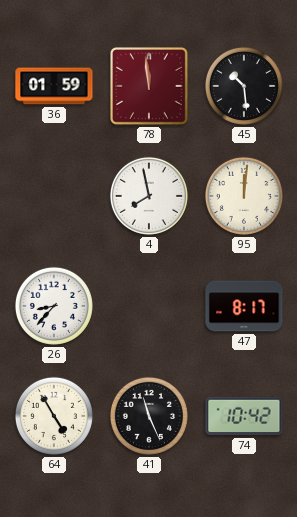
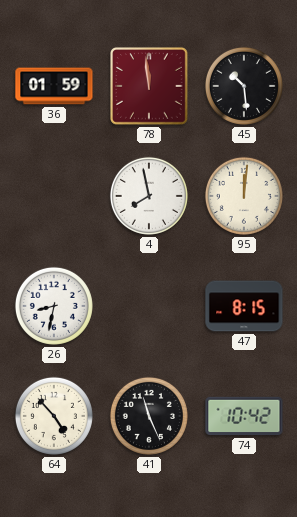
26: 8:37 -> 8:32 (54, 306)
47: 8:17 -> 8:15 (244, 306)
64: 4:55 -> 4:53 (54, 416)
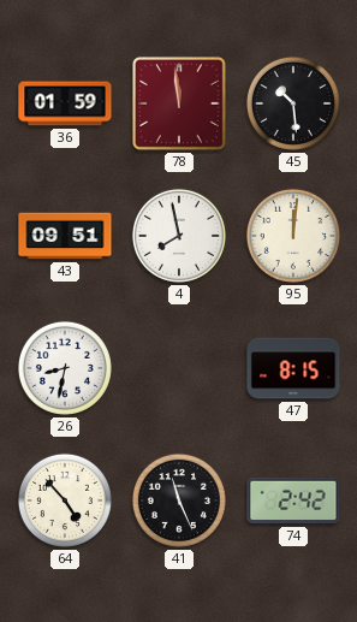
43: none -> 09:51 (65, 236)
74: 10:42 -> 2:42 (293, 500)
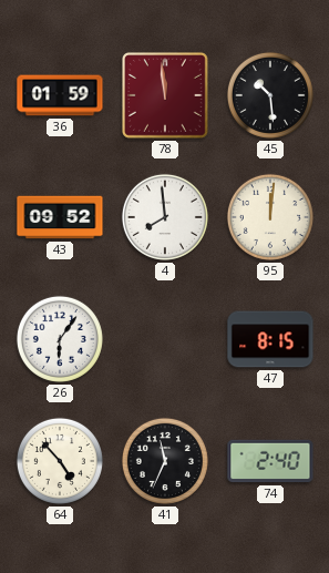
43: 09:51 -> 09:52 (60, 217)
4: 7:58 -> 7:59 (165, 217)
26: 8:32 -> 6:06 (60, 339)
41: 11:26 -> 11:34 (165, 461)
74: 2:42 -> 2:40 (270, 461)
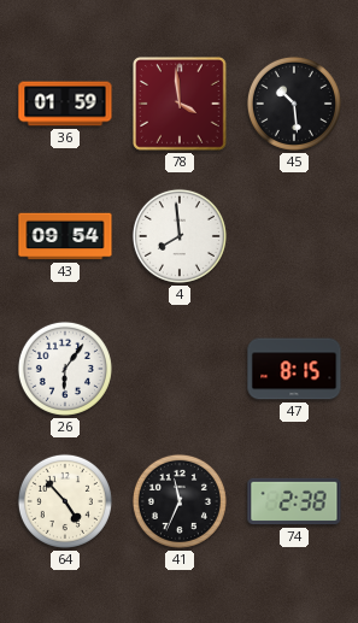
78: 11:59 -> 3:59 (181, 105)
43: 09:52 -> 09:54 (65, 236)
95: 12:01 -> none (270, 217)
74: 2:40 -> 2:38 (294, 501)
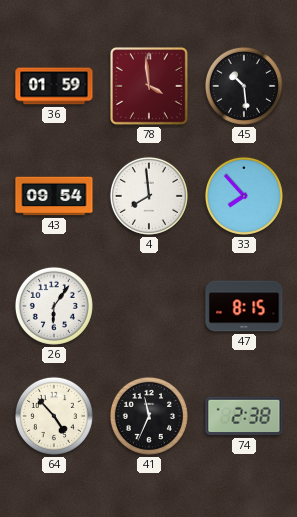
33: none -> 7:53 (244, 196)
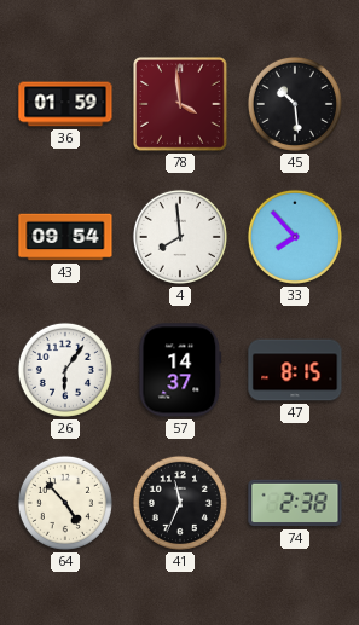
57: none -> 14:37 (180, 370)
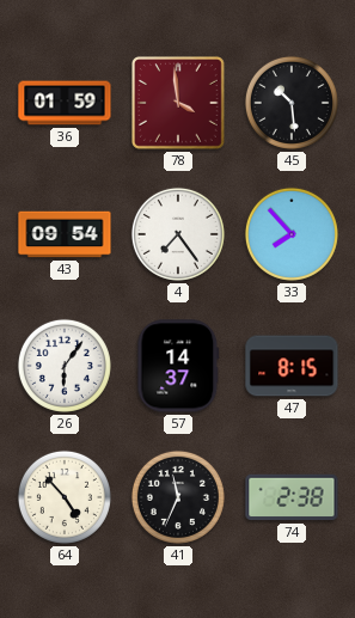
4: 7:59 -> 7:24 (178, 234)
